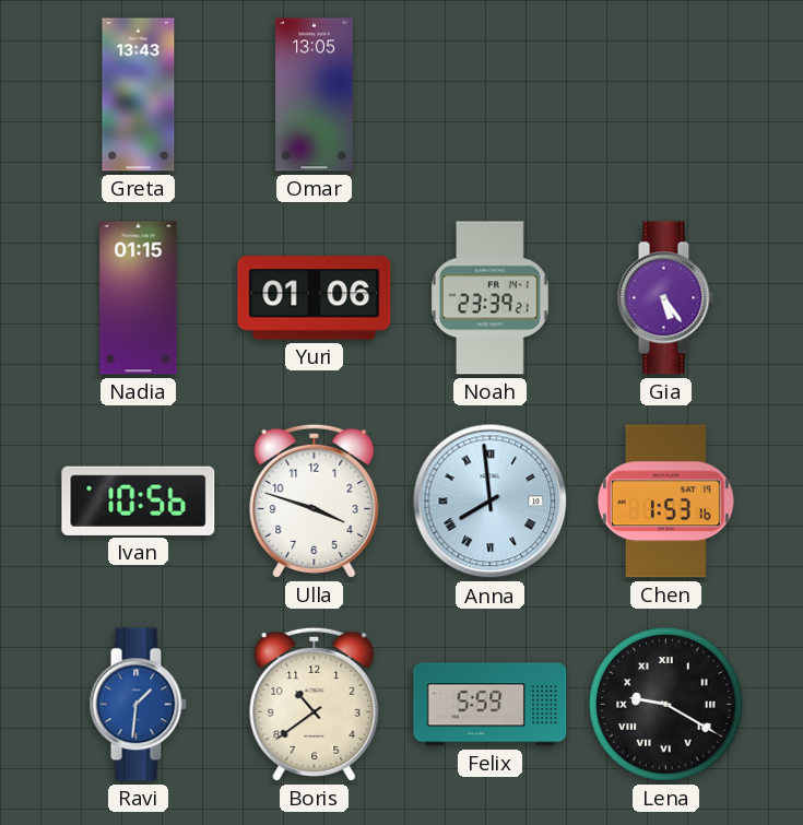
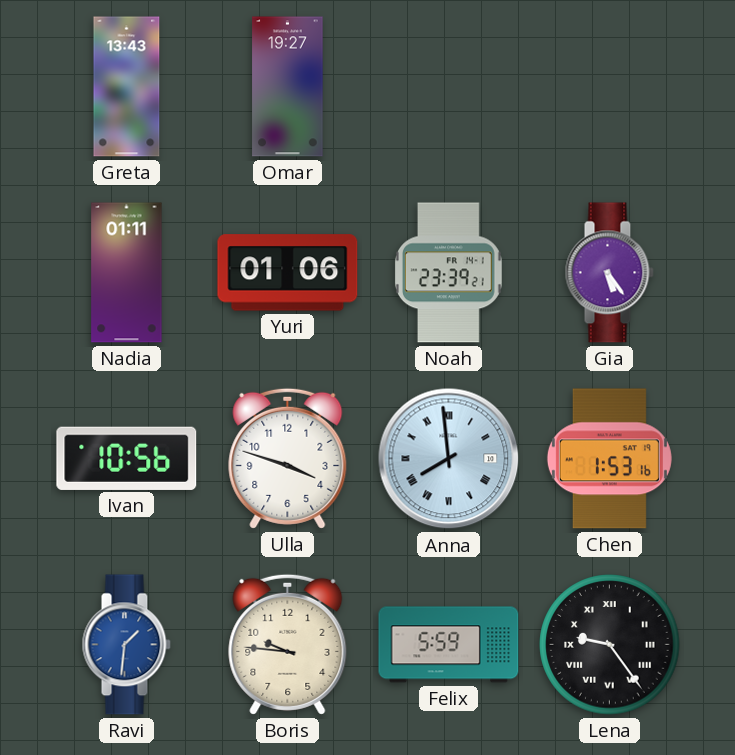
Omar: 13:05 -> 19:27 (288, 87)
Nadia: 01:15 -> 01:11 (127, 273)
Boris: 10:39 -> 9:46 (288, 644)
Lena: 9:20 -> 9:24 (610, 645)
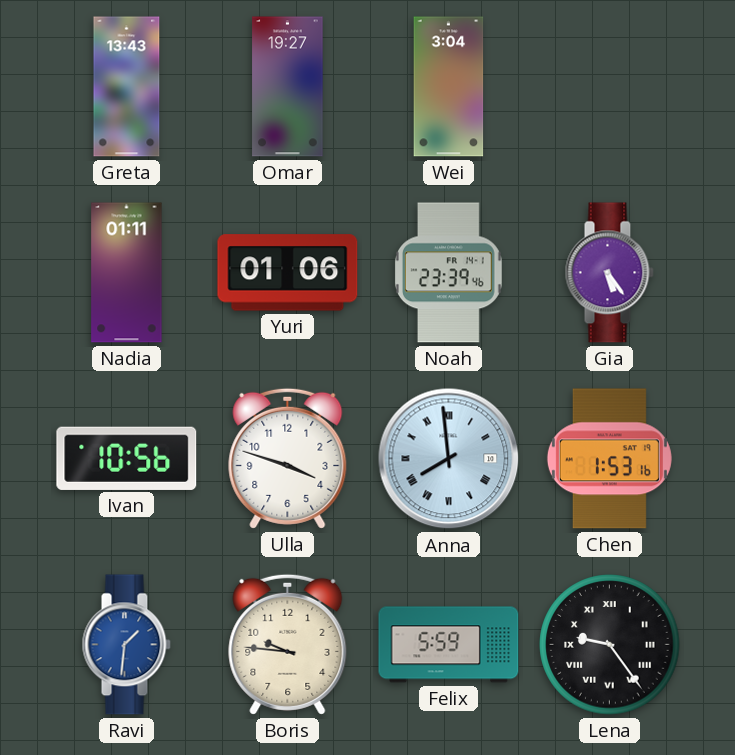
Wei: none -> 3:04 (449, 87)
Noah: 23:39:21 -> 23:39:46 (448, 273)
